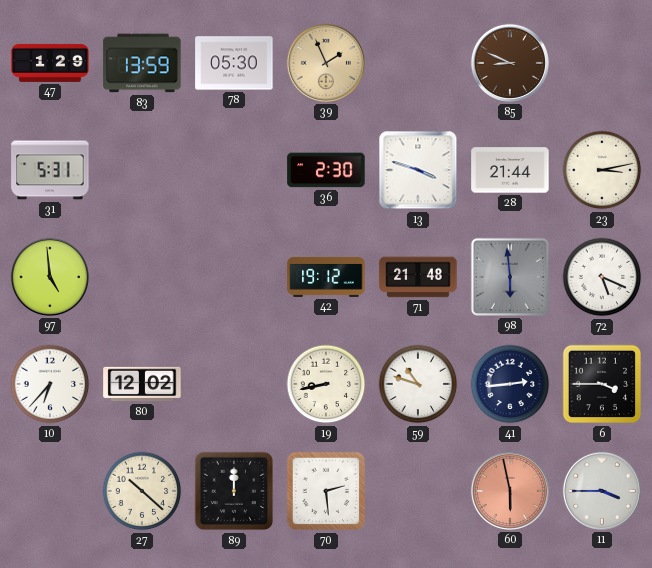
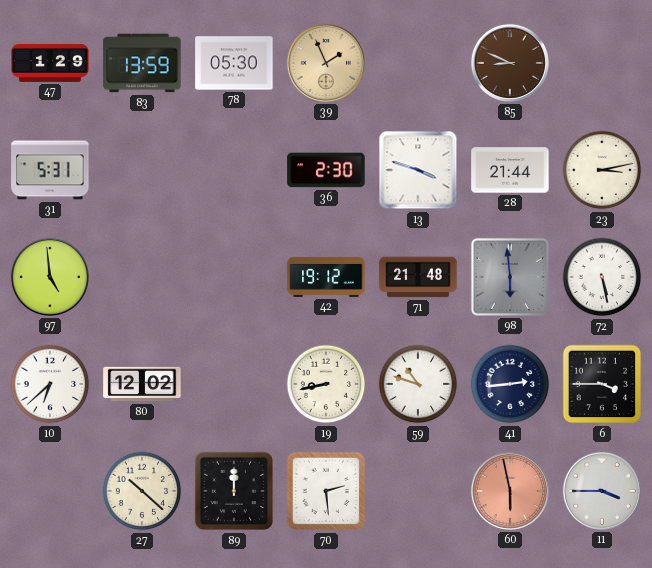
72: 5:19 -> 5:28 (602, 277)
10: 6:37 -> 6:38 (50, 384)
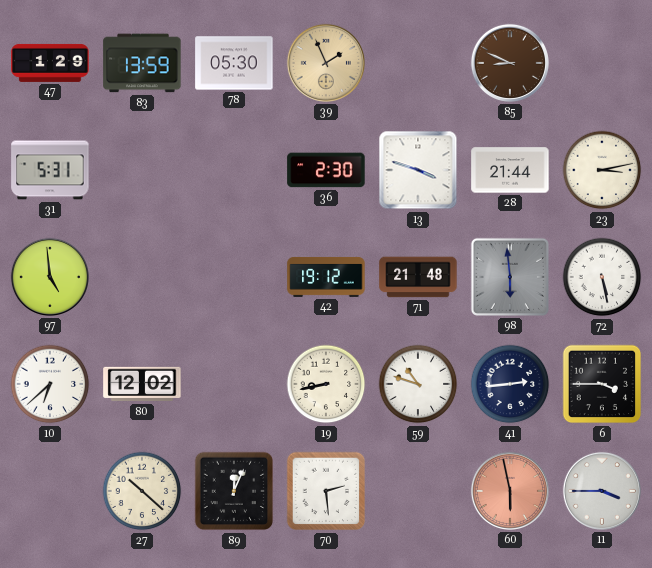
89: 12:00 -> 12:04 (234, 491)
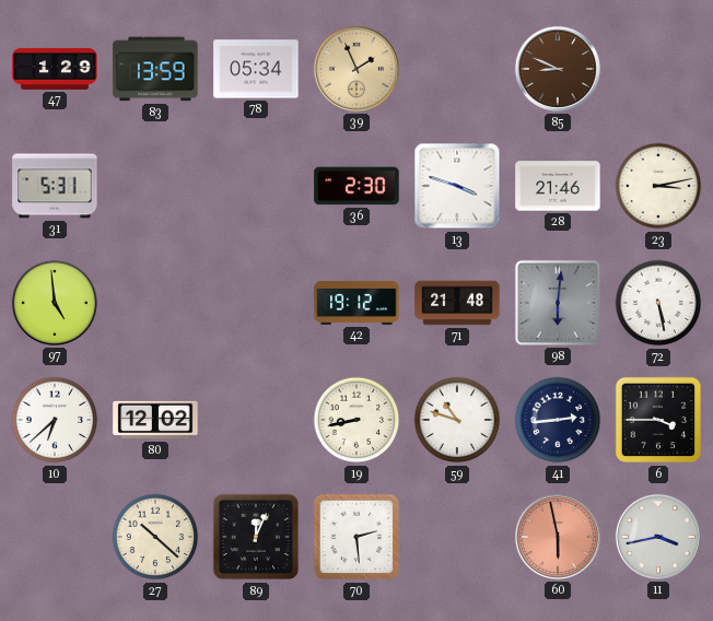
78: 05:30 -> 05:34 (256, 69)
28: 21:44 -> 21:46 (558, 186)
98: 5:59 -> 6:01 (558, 303)
11: 3:45 -> 3:43 (658, 537)
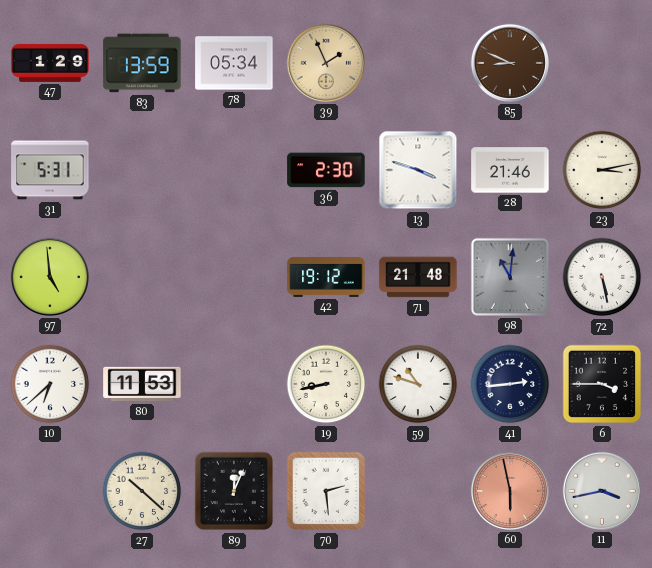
98: 6:01 -> 11:01 (510, 277)
80: 12:02 -> 11:53 (142, 384)
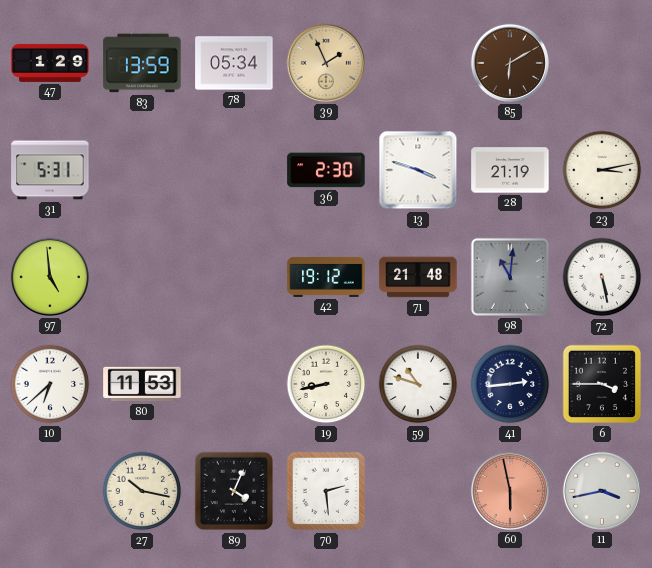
85: 8:49 -> 6:10 (510, 63)
28: 21:46 -> 21:19 (510, 170)
27: 10:22 -> 10:17 (142, 491)
89: 12:04 -> 4:04 (234, 491)
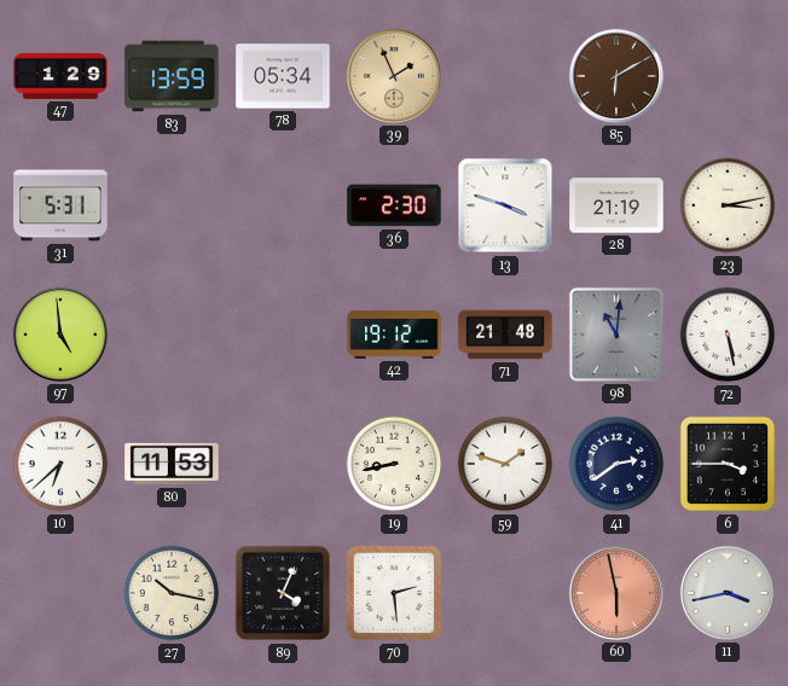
59: 10:48 -> 1:48 (505, 464)
41: 2:44 -> 2:39 (616, 464)
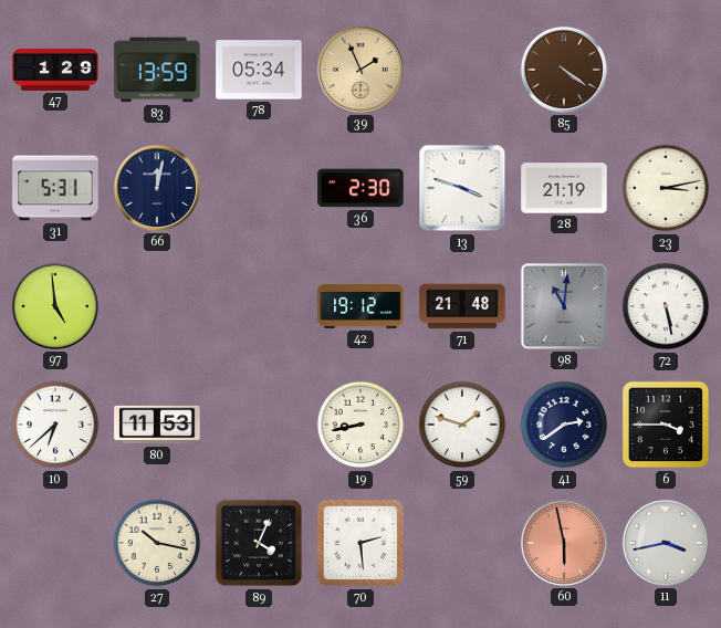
85: 6:10 -> 4:21 (564, 70)
66: none -> 12:02 (157, 188)
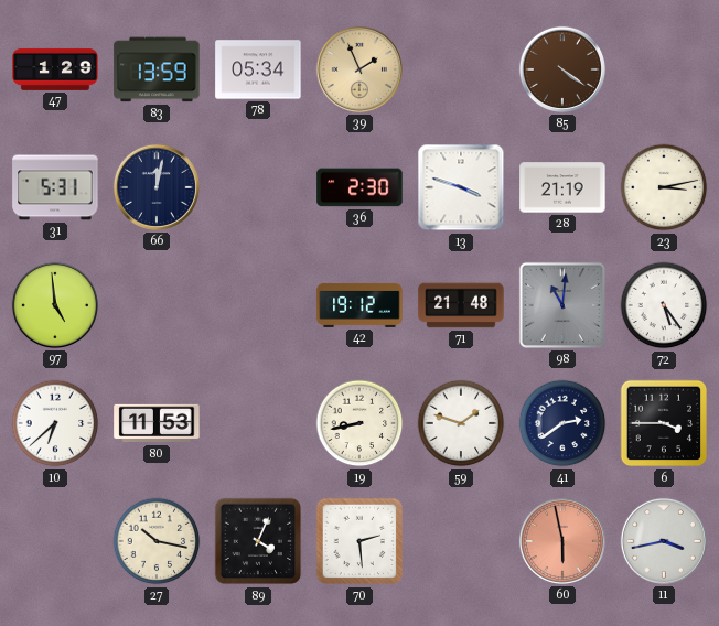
72: 5:28 -> 5:24 (664, 305)
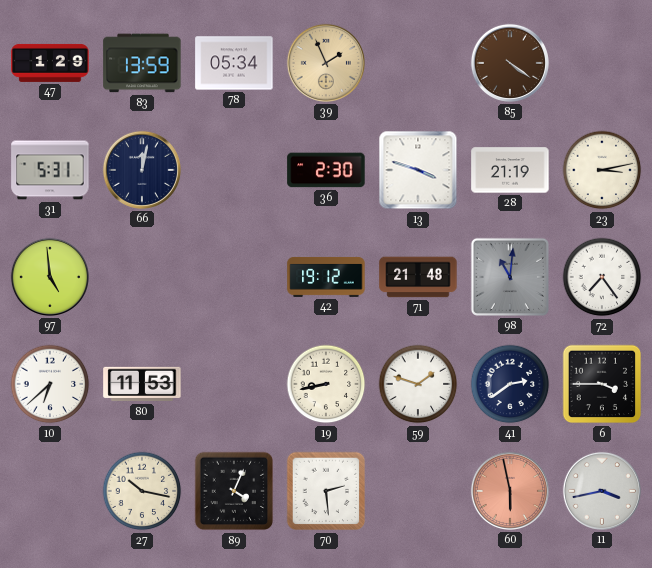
72: 5:24 -> 7:24 (602, 277)
